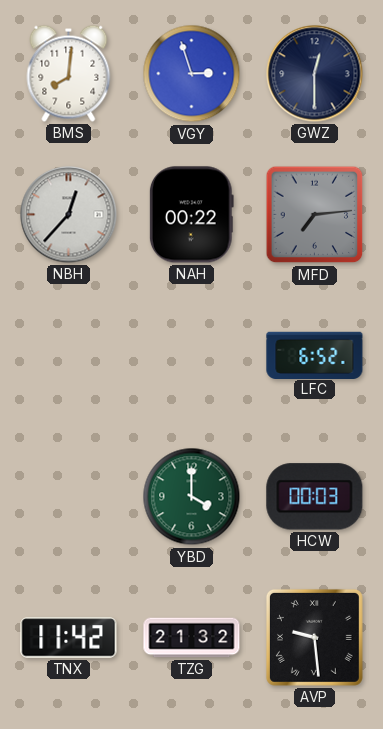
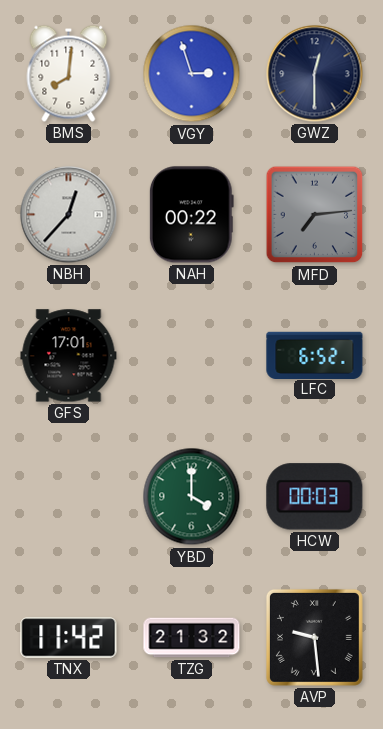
GFS: none -> 17:01 (69, 356)
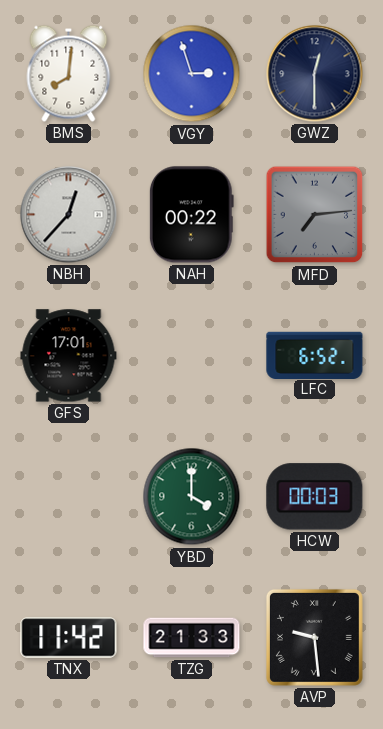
TZG: 21:32 -> 21:33 (192, 638)
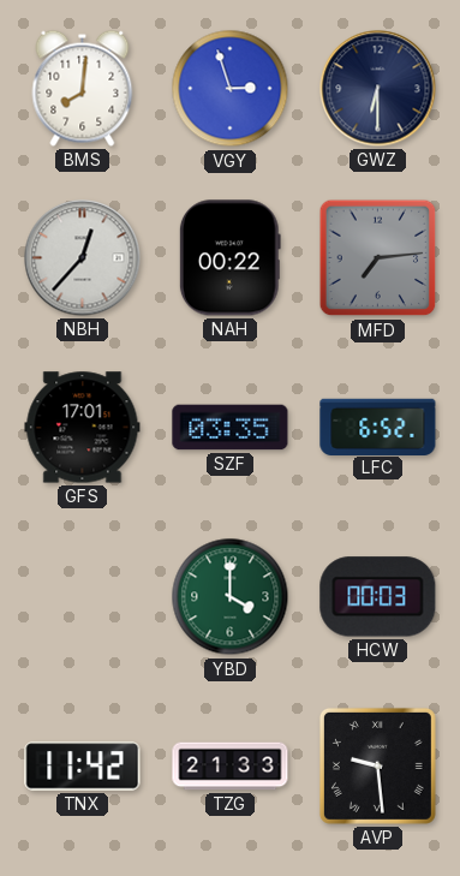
GWZ: 12:30 -> 6:30 (378, 89)
SZF: none -> 03:35 (231, 428)
